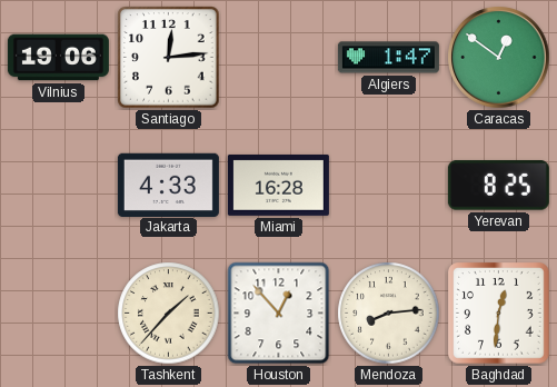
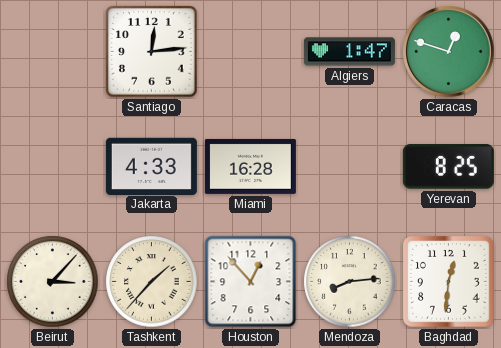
Vilnius: 19:06 -> none (58, 58)
Caracas: 12:51 -> 12:48 (449, 52)
Beirut: none -> 3:07 (53, 282)
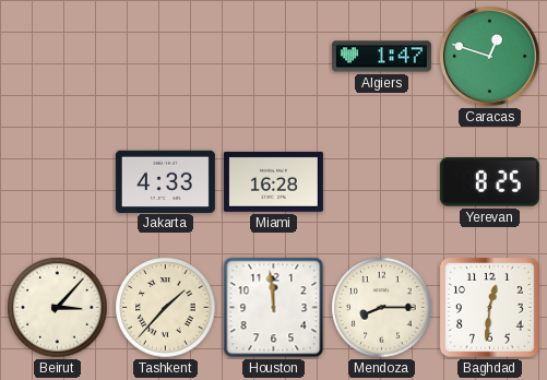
Santiago: 12:14 -> none (152, 52)
Houston: 12:53 -> 11:59 (274, 308)
Mendoza: 8:14 -> 8:15 (382, 308)
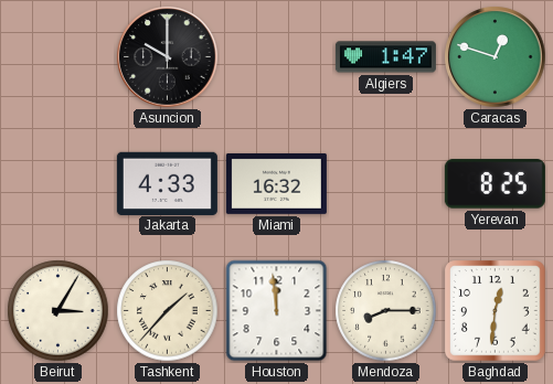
Asuncion: none -> 10:00 (168, 57)
Miami: 16:28 -> 16:32 (276, 183)
Beirut: 3:07 -> 3:05 (59, 311)
